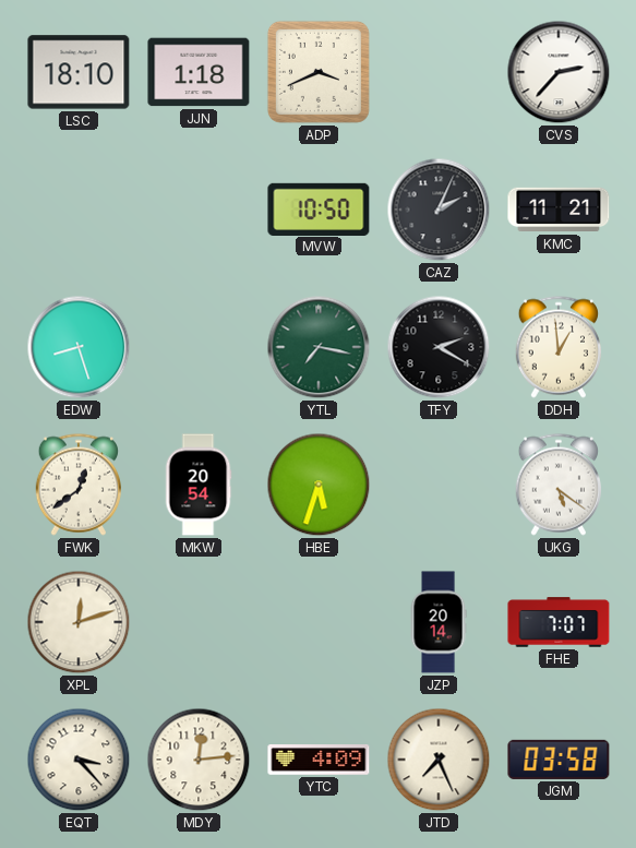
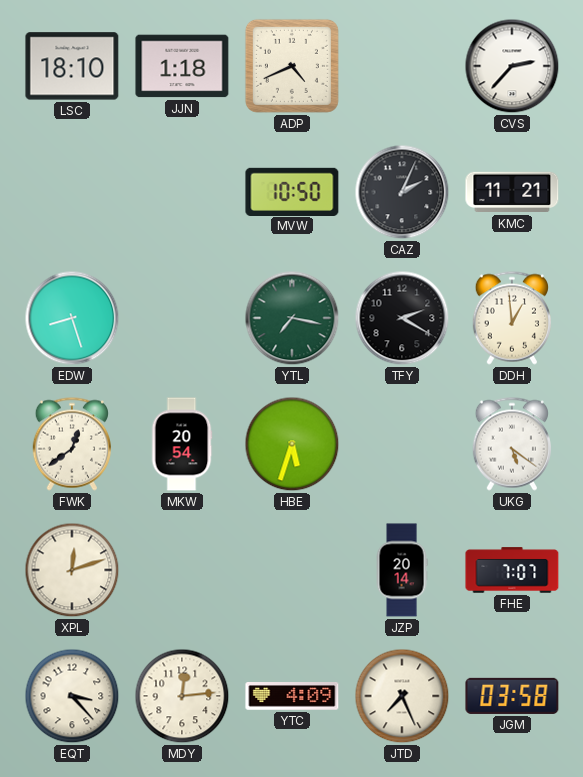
ADP: 3:41 -> 4:41 (292, 66)
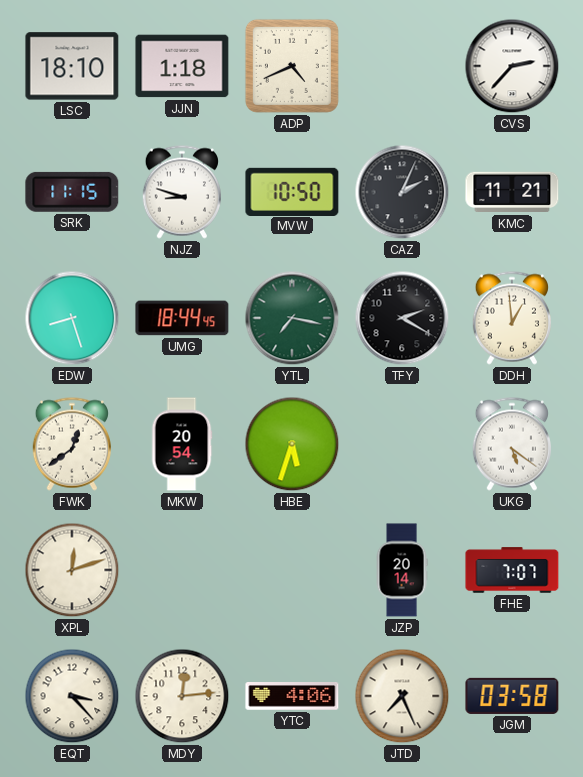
SRK: none -> 11:15 (72, 192)
NJZ: none -> 8:48 (181, 192)
UMG: none -> 18:44 (182, 318)
YTC: 4:09 -> 4:06 (292, 697)
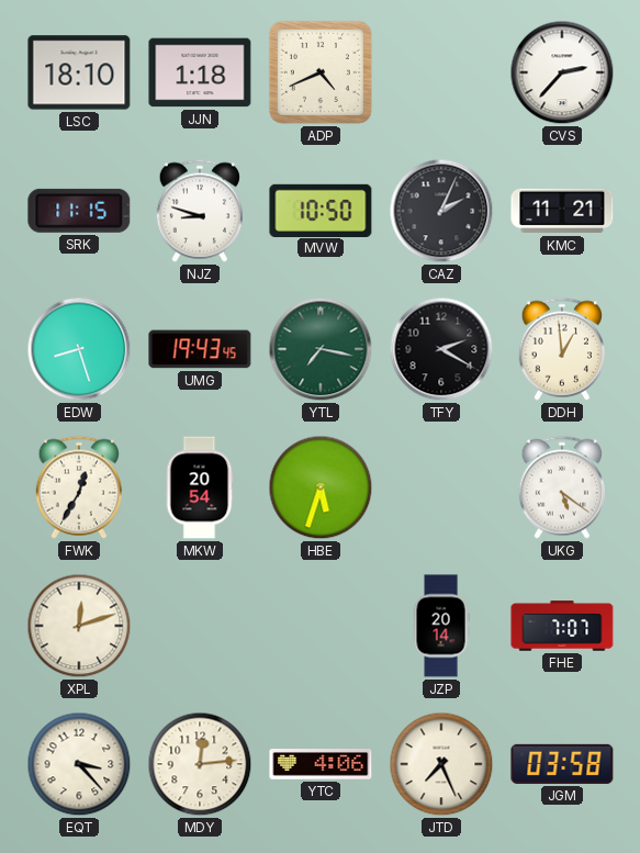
UMG: 18:44 -> 19:43 (200, 349)
FWK: 12:39 -> 12:35 (78, 487)
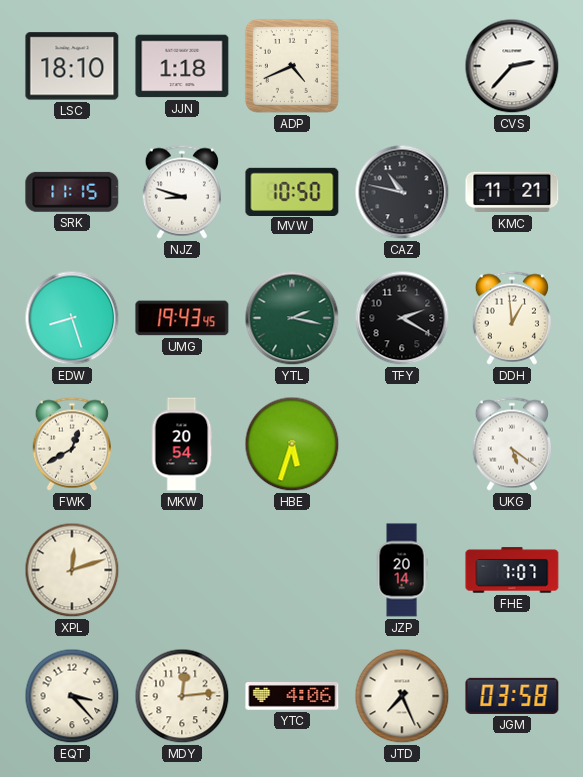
CAZ: 2:04 -> 10:47 (402, 192)
YTL: 7:17 -> 2:17 (292, 318)
FWK: 12:35 -> 12:40 (71, 444)
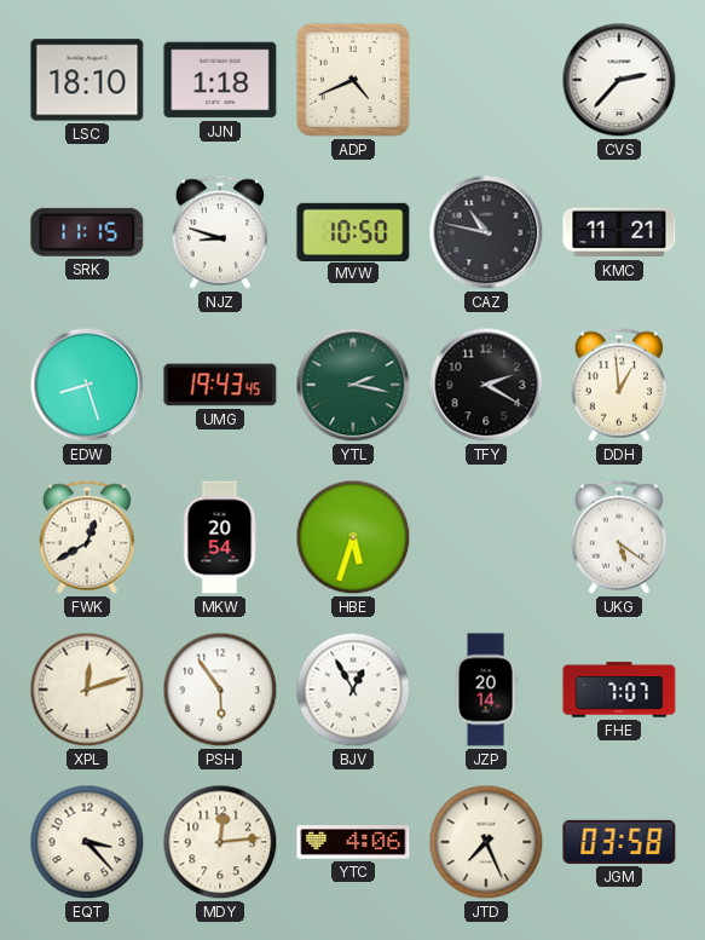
PSH: none -> 5:54 (220, 690)
BJV: none -> 12:55 (353, 690)
